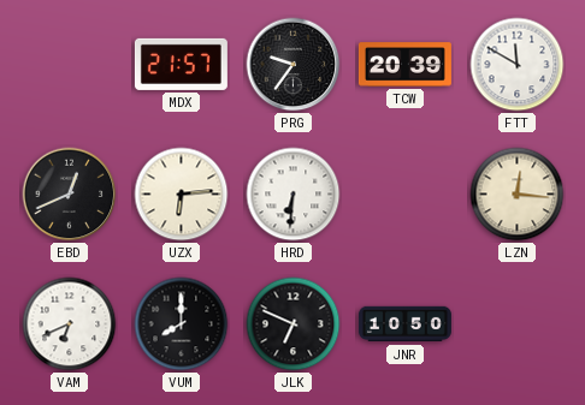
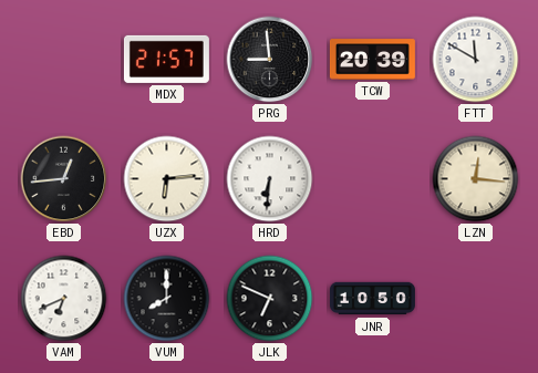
PRG: 9:36 -> 8:59 (270, 60)
EBD: 12:41 -> 12:44 (64, 179)
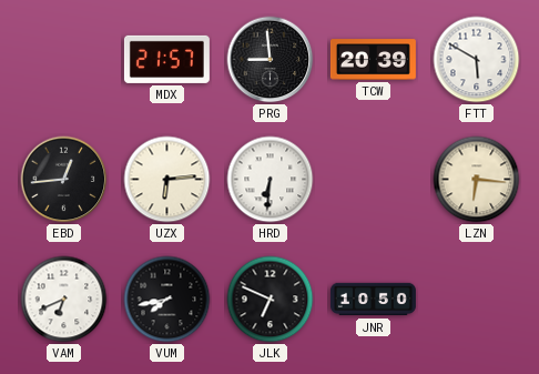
FTT: 11:50 -> 5:50 (477, 60)
LZN: 12:16 -> 6:16 (477, 180)
VUM: 8:00 -> 7:43 (167, 300)
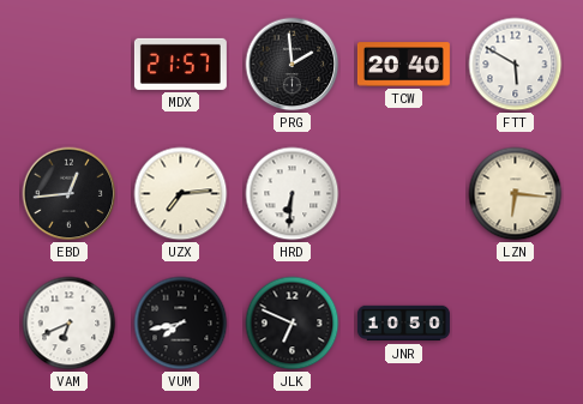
PRG: 8:59 -> 1:59 (293, 65)
TCW: 20:39 -> 20:40 (403, 65)
UZX: 6:14 -> 7:14 (181, 194)
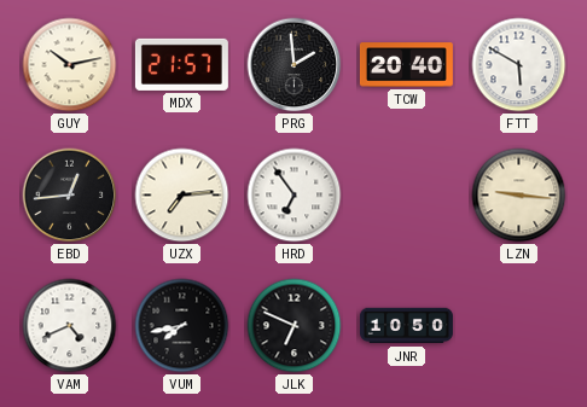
GUY: none -> 10:13 (70, 65)
HRD: 6:31 -> 6:54 (295, 196)
LZN: 6:16 -> 9:16 (519, 196)
VAM: 6:41 -> 4:41 (70, 326)
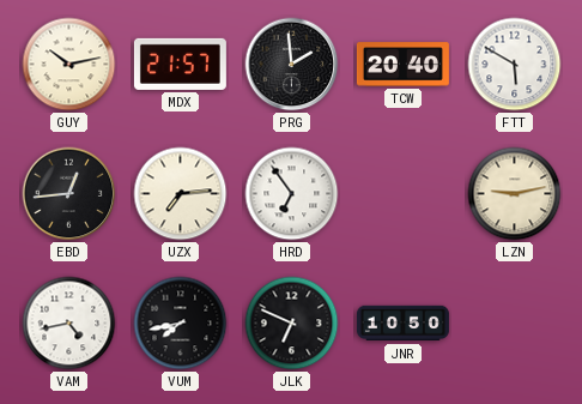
LZN: 9:16 -> 9:13 (515, 194)
VAM: 4:41 -> 4:43 (69, 324)
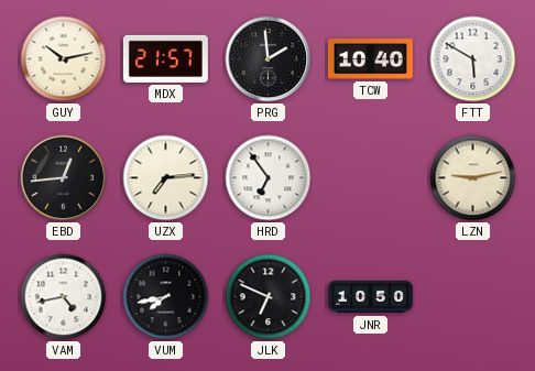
TCW: 20:40 -> 10:40 (370, 59)
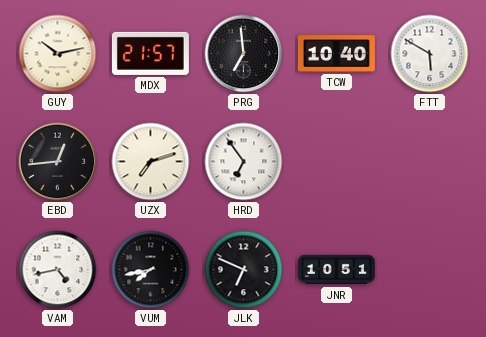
PRG: 1:59 -> 6:59 (244, 54)
UZX: 7:14 -> 7:12 (151, 162)
LZN: 9:13 -> none (473, 178)
JNR: 10:50 -> 10:51 (336, 270)
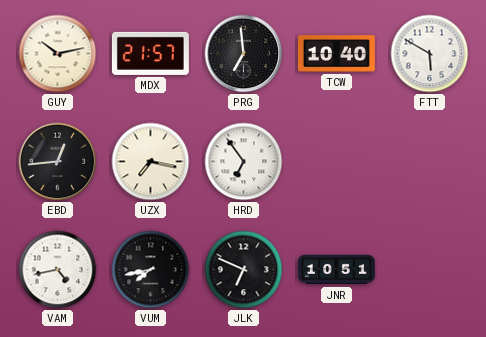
UZX: 7:12 -> 7:17 (151, 162)
